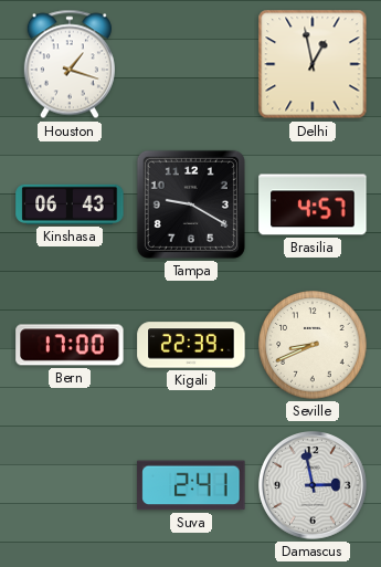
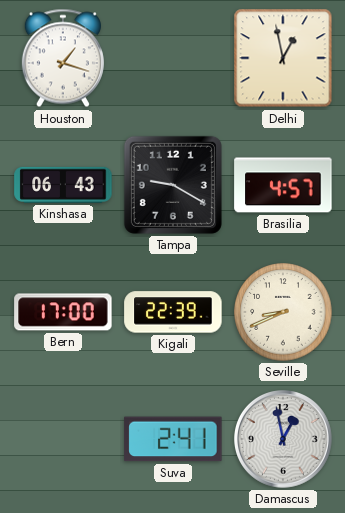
Damascus: 2:58 -> 12:58 (284, 440)
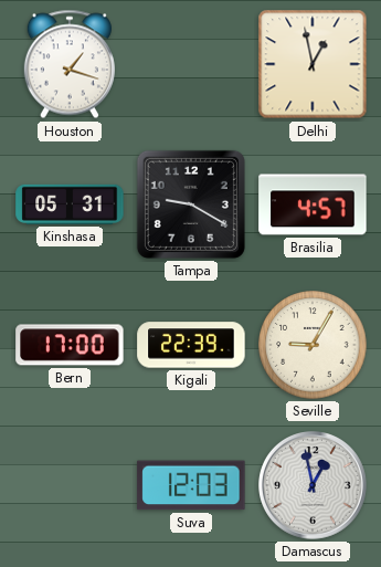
Kinshasa: 06:43 -> 05:31 (70, 204)
Seville: 8:41 -> 9:05 (313, 345)
Suva: 2:41 -> 12:03 (191, 485)
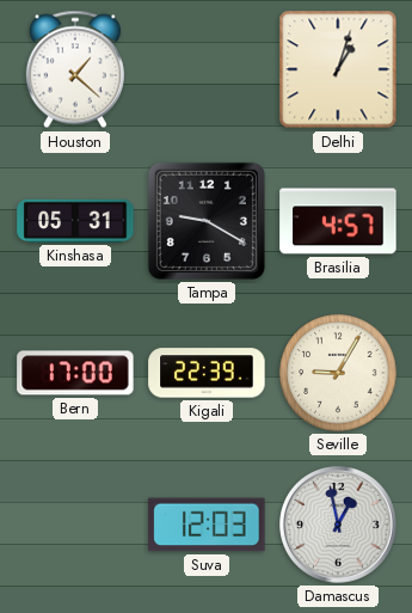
Houston: 1:18 -> 1:22 (75, 69)
Delhi: 12:58 -> 1:03 (338, 69)
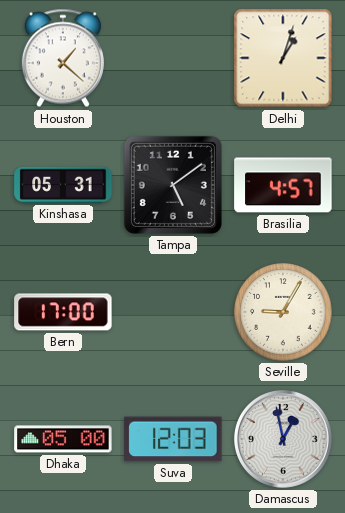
Tampa: 9:20 -> 5:09 (173, 185)
Kigali: 22:39 -> none (207, 373)
Dhaka: none -> 05:00 (63, 439)
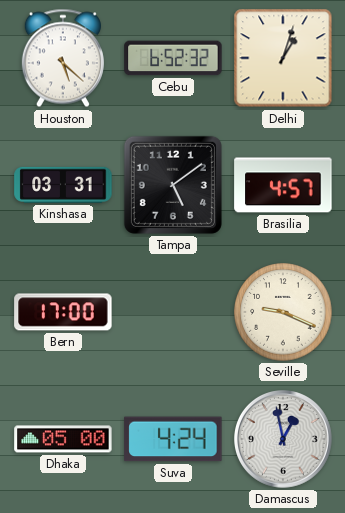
Houston: 1:22 -> 5:22 (63, 58)
Cebu: none -> 6:52 (173, 58)
Kinshasa: 05:31 -> 03:31 (63, 185)
Seville: 9:05 -> 9:19 (283, 312)
Suva: 12:03 -> 4:24 (173, 439)
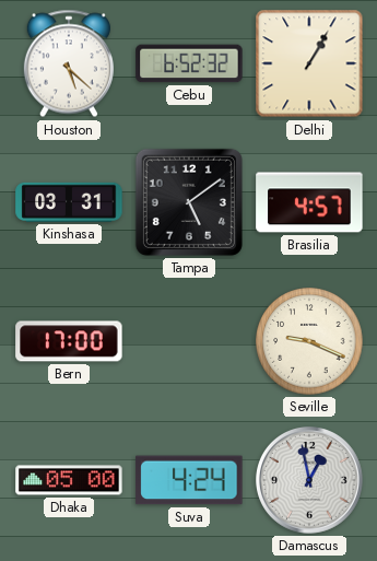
Delhi: 1:03 -> 1:05 (309, 63)
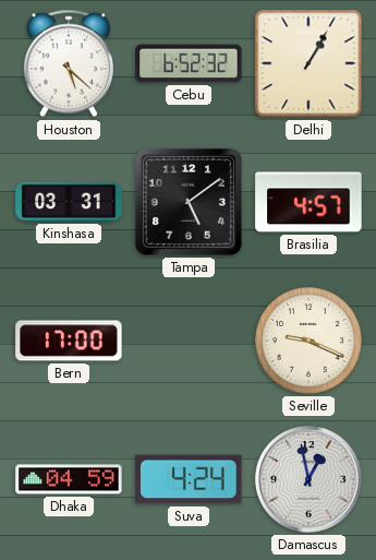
Dhaka: 05:00 -> 04:59 (69, 479)
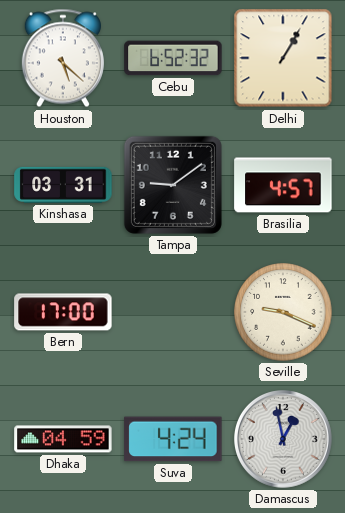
Tampa: 5:09 -> 9:09 (173, 185)
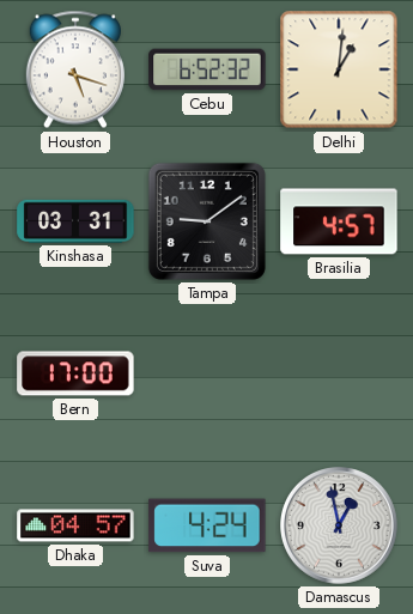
Houston: 5:22 -> 5:18 (75, 69)
Delhi: 1:05 -> 1:01 (339, 69)
Seville: 9:19 -> none (283, 312)
Dhaka: 04:59 -> 04:57 (75, 525)
